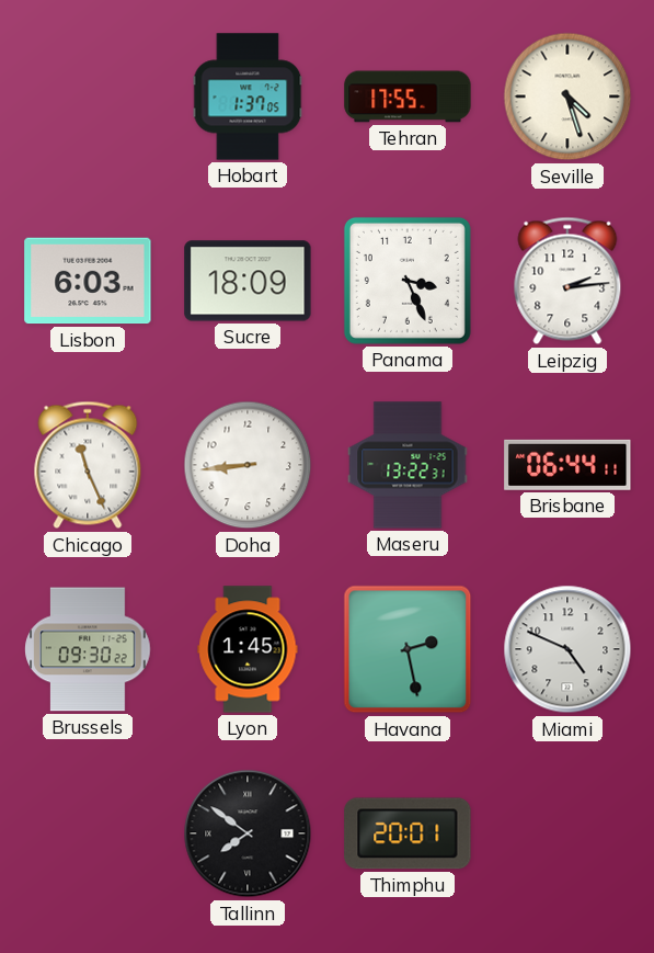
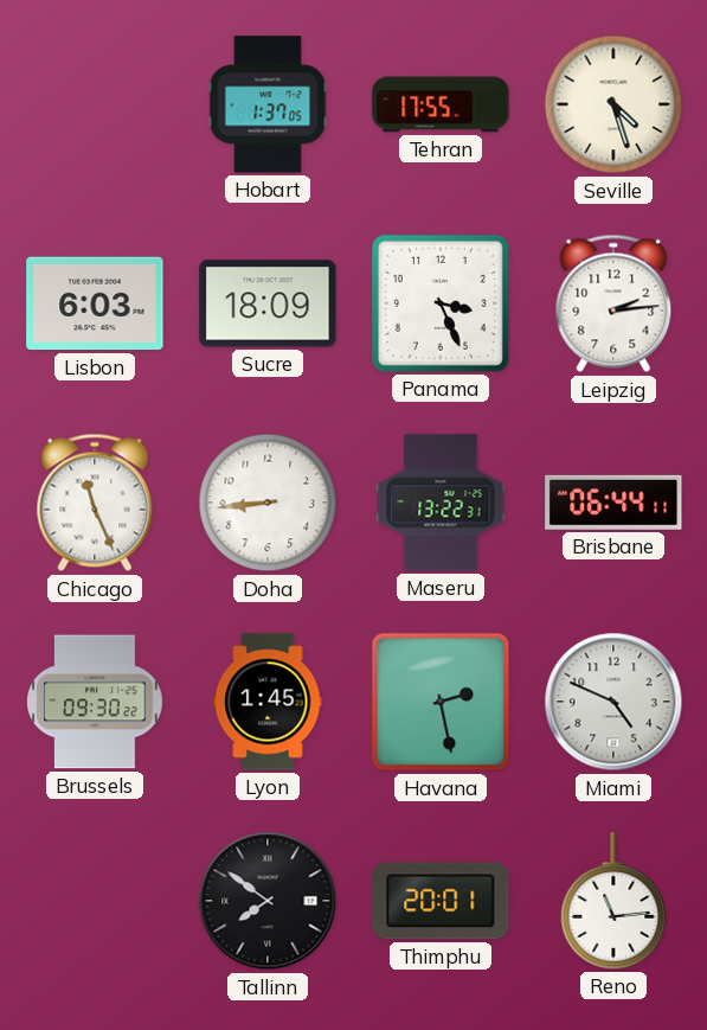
Reno: none -> 11:14 (613, 901)
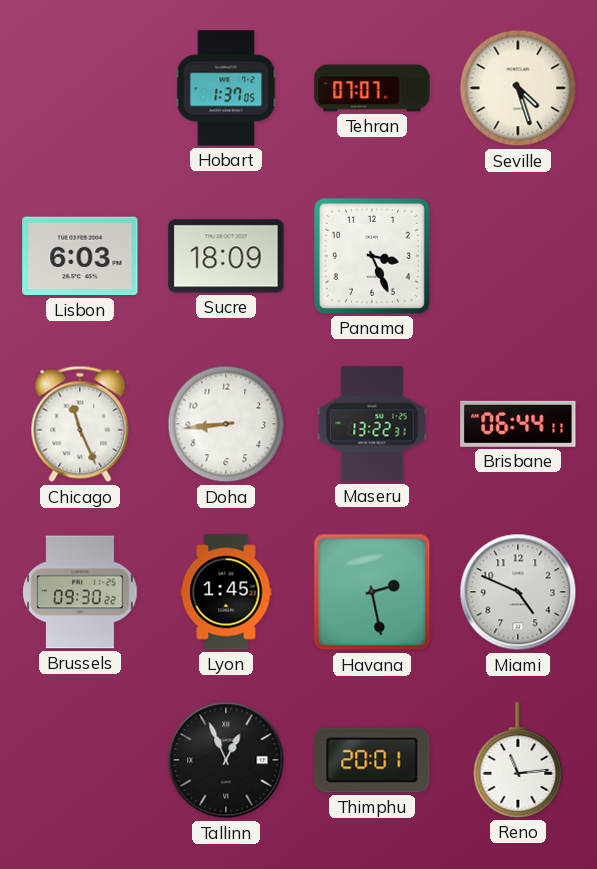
Tehran: 17:55 -> 07:07 (372, 88)
Leipzig: 2:14 -> none (613, 303)
Tallinn: 7:51 -> 12:56 (226, 760)
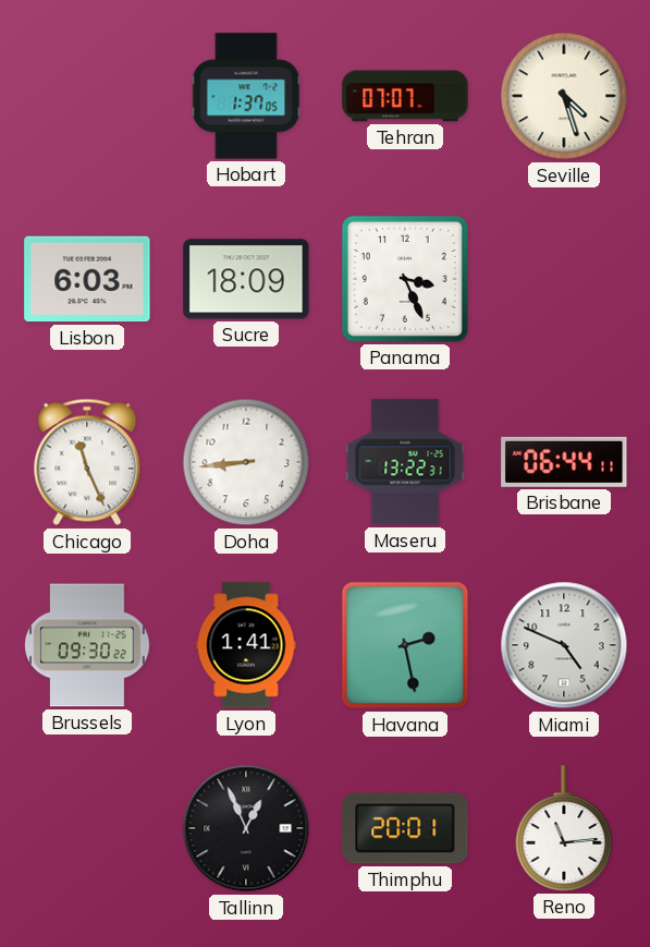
Lyon: 1:45 -> 1:41 (246, 645)
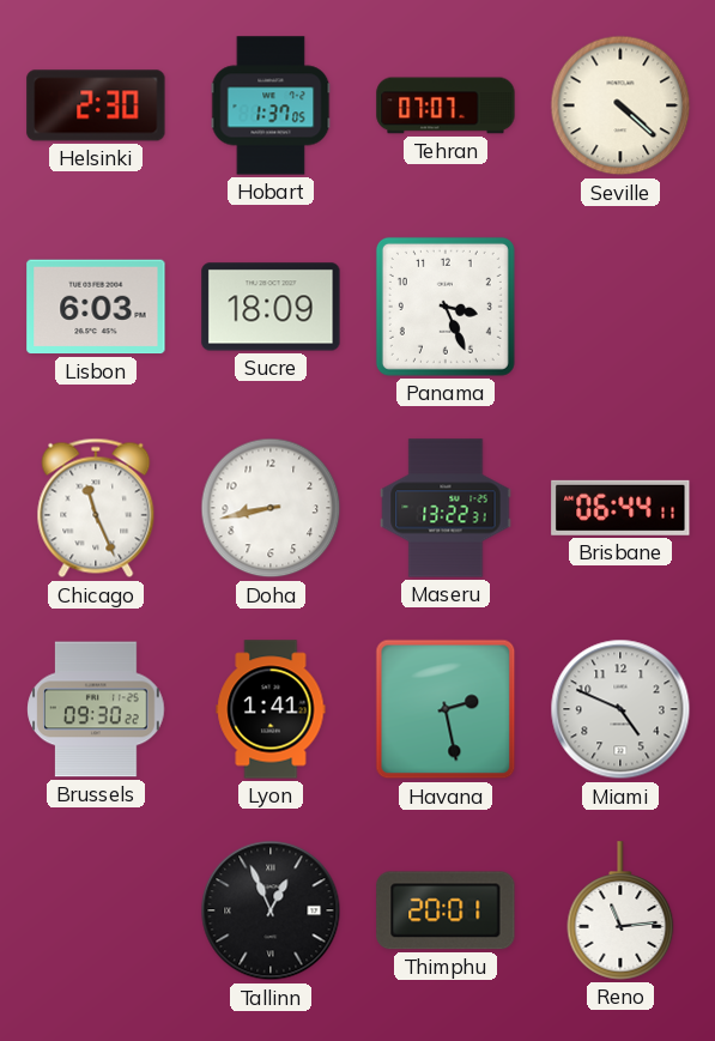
Helsinki: none -> 2:30 (96, 105)
Seville: 4:27 -> 4:22 (620, 105)
Doha: 8:44 -> 8:43 (271, 508)
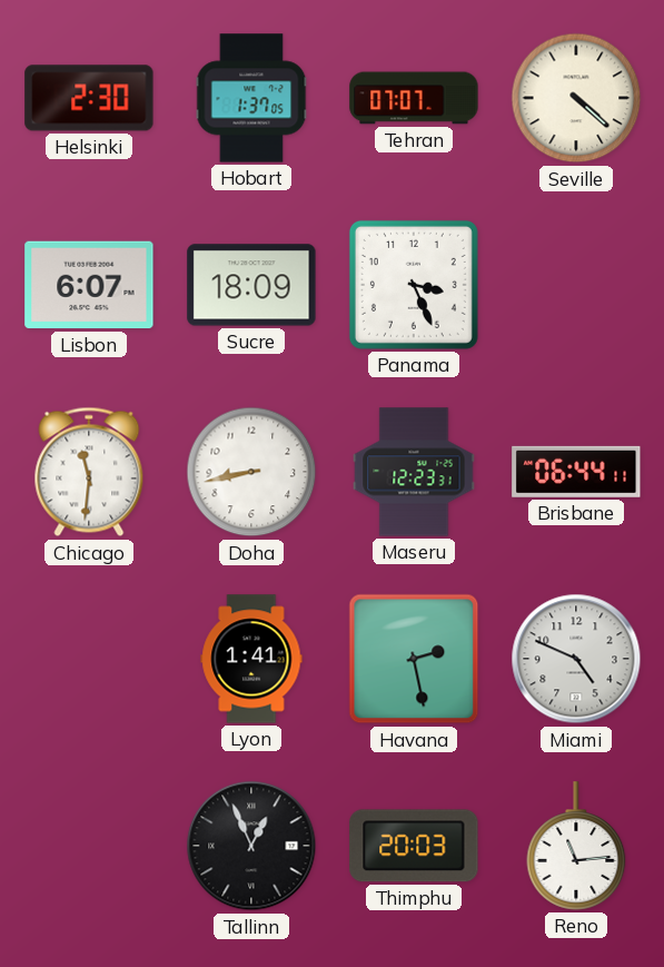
Lisbon: 6:03 -> 6:07 (89, 285)
Chicago: 11:26 -> 11:31 (89, 472)
Maseru: 13:22 -> 12:23 (414, 472)
Brussels: 09:30 -> none (96, 709)
Thimphu: 20:01 -> 20:03 (414, 846)
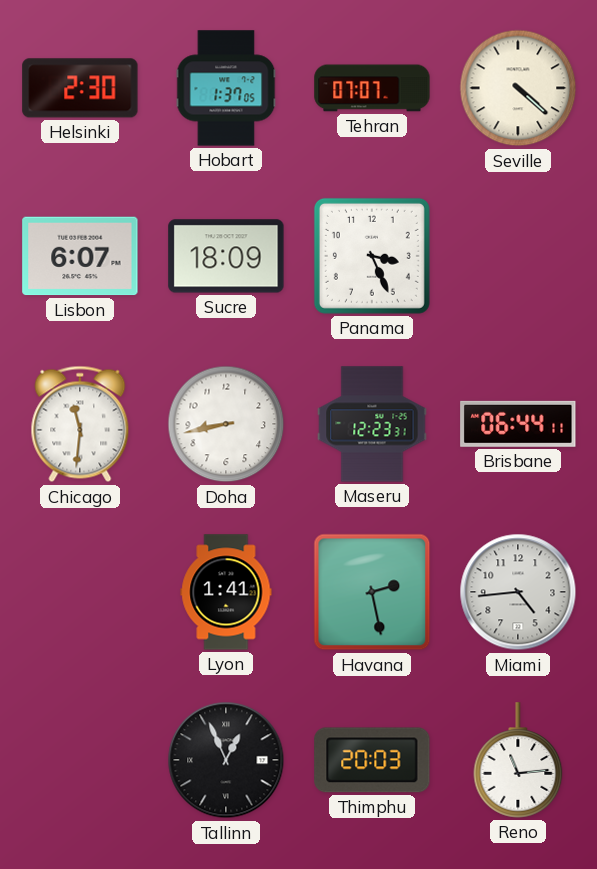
Miami: 4:49 -> 4:44 (518, 592)
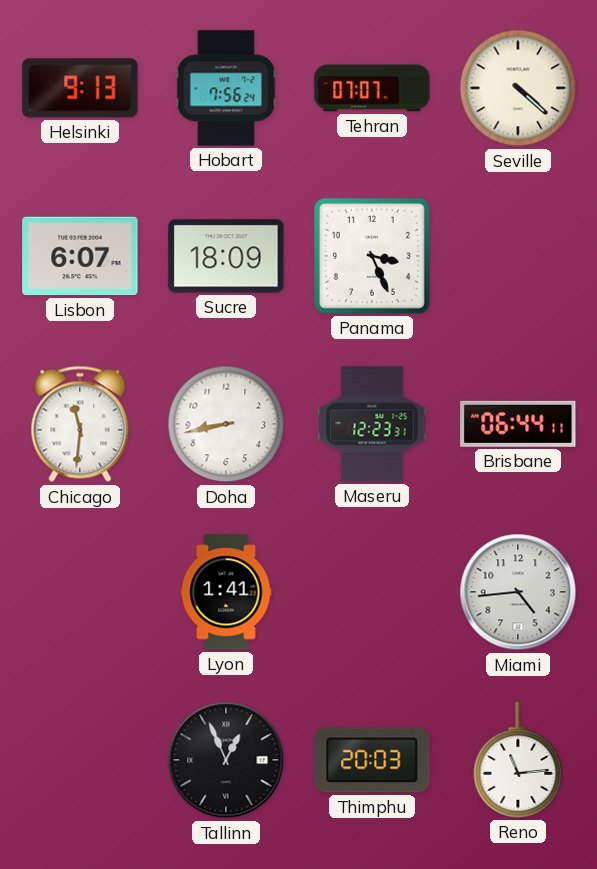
Helsinki: 2:30 -> 9:13 (80, 88)
Hobart: 1:37 -> 7:56 (226, 88)
Havana: 2:28 -> none (372, 592)
